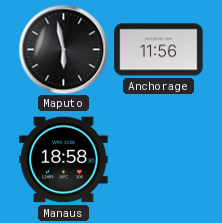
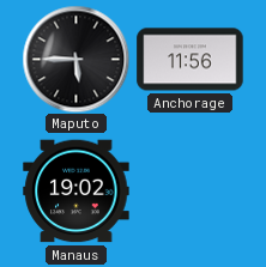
Maputo: 5:58 -> 5:45 (75, 59)
Manaus: 18:58 -> 19:02 (77, 192)
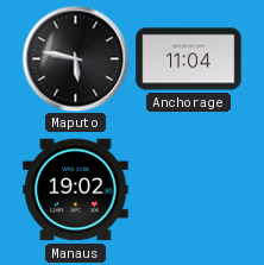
Maputo: 5:45 -> 5:47 (75, 58)
Anchorage: 11:56 -> 11:04 (189, 59)
